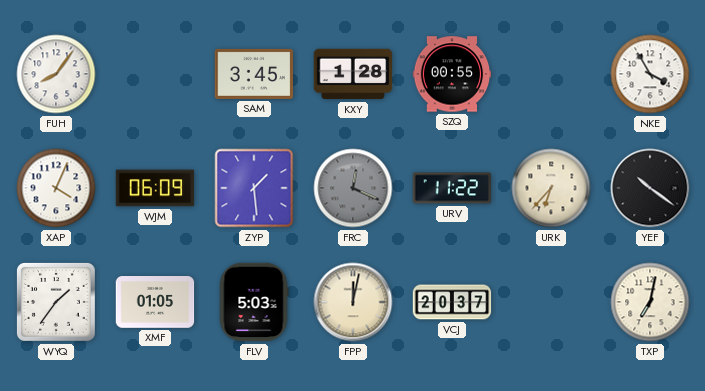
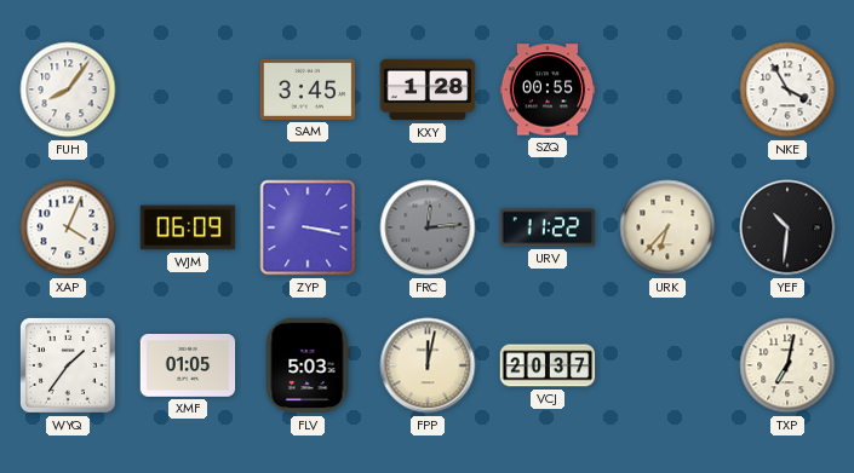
ZYP: 1:29 -> 3:17 (308, 227)
FRC: 12:19 -> 12:14 (428, 227)
YEF: 10:21 -> 10:31 (787, 227)
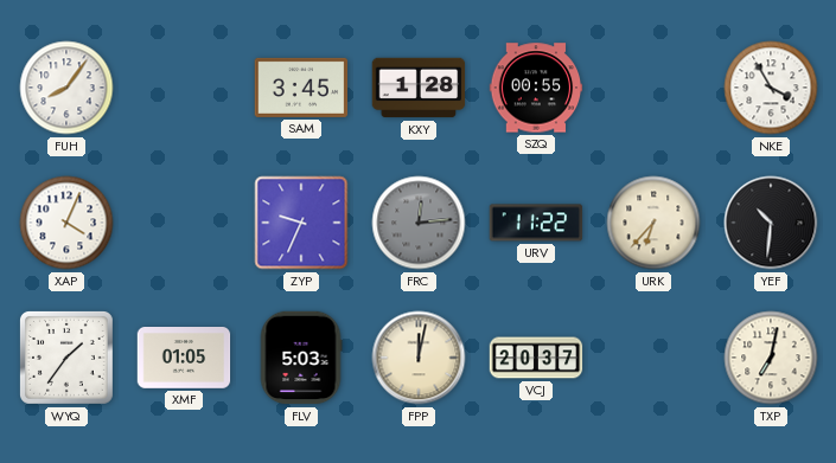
WJM: 06:09 -> none (188, 227)
ZYP: 3:17 -> 9:34 (301, 223)
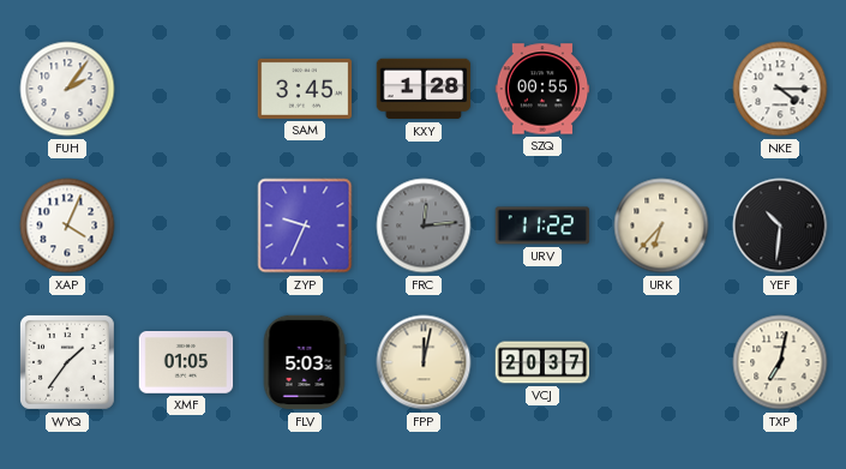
FUH: 8:06 -> 2:06 (67, 89)
NKE: 3:55 -> 4:15 (780, 89)
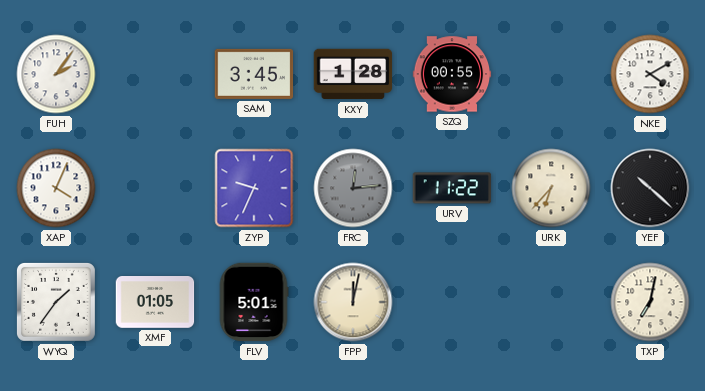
NKE: 4:15 -> 4:10 (650, 74)
YEF: 10:31 -> 10:22 (650, 188)
FLV: 5:03 -> 5:01 (254, 302)
VCJ: 20:37 -> none (542, 362)
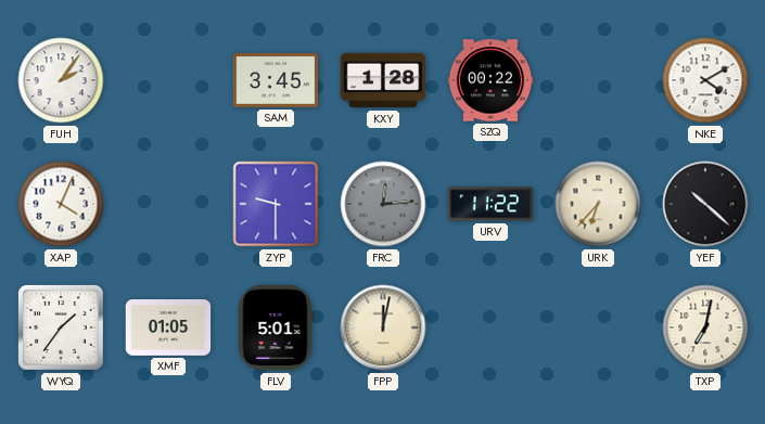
SZQ: 00:55 -> 00:22 (490, 80)
ZYP: 9:34 -> 9:30 (276, 204)
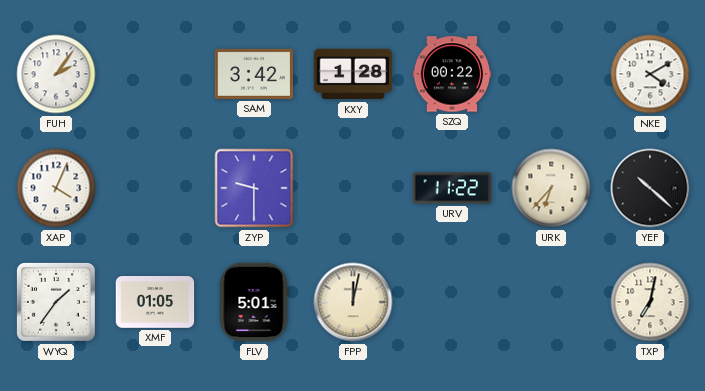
SAM: 3:45 -> 3:42 (254, 74)
FRC: 12:14 -> none (383, 204)
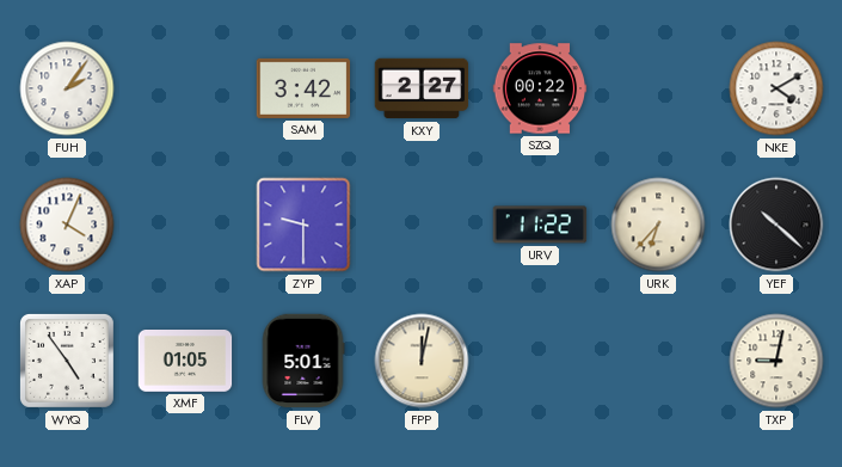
KXY: 1:28 -> 2:27 (422, 88)
WYQ: 1:36 -> 4:54 (67, 361)
TXP: 7:02 -> 9:02 (776, 361)
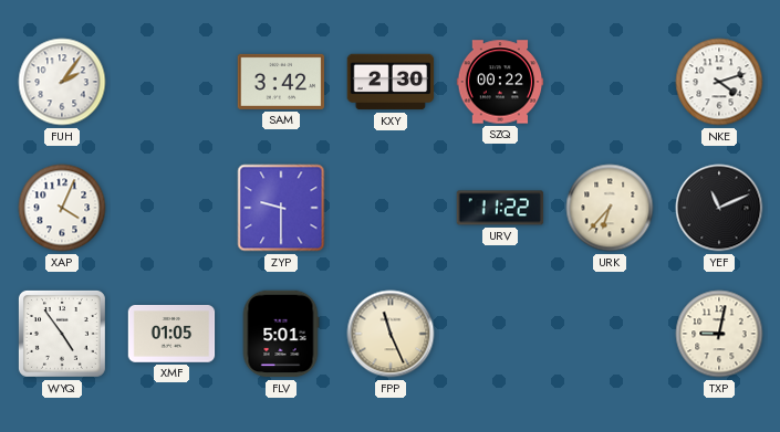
KXY: 2:27 -> 2:30 (391, 82)
NKE: 4:10 -> 4:12 (719, 82)
YEF: 10:22 -> 11:11 (719, 208)
FPP: 12:02 -> 11:26 (391, 334)
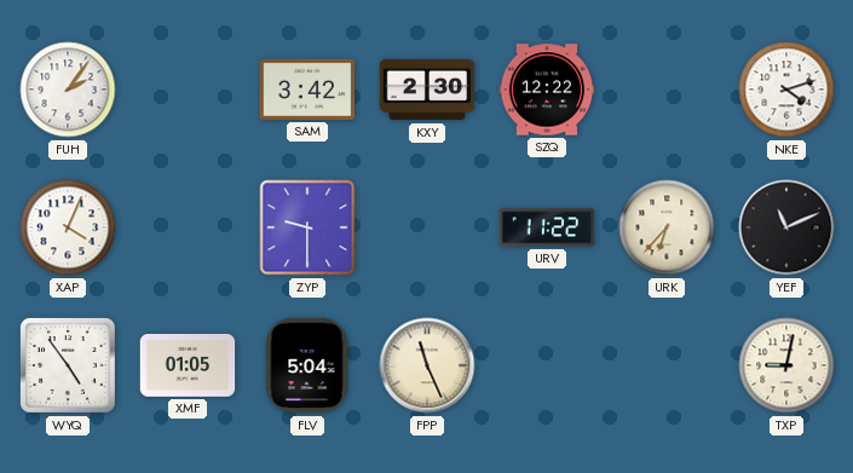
SZQ: 00:22 -> 12:22 (547, 90)
FLV: 5:01 -> 5:04 (307, 365)
